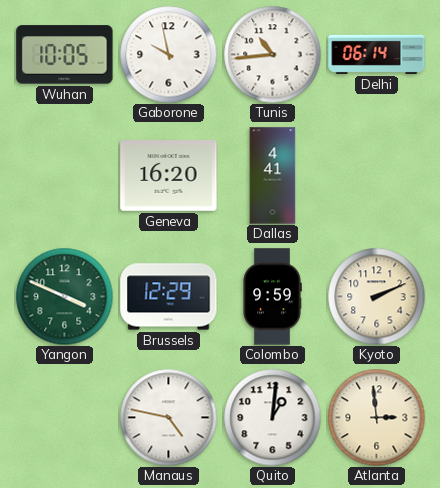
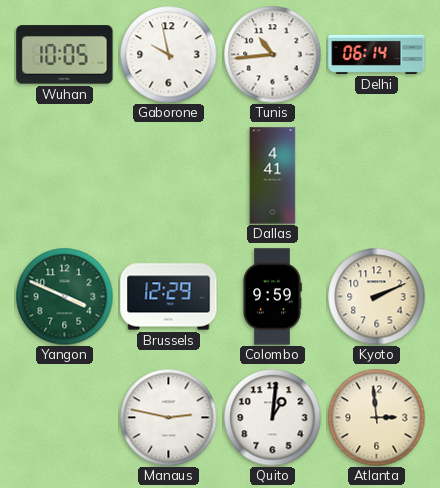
Geneva: 16:20 -> none (169, 176)
Manaus: 4:47 -> 2:47 (168, 417)
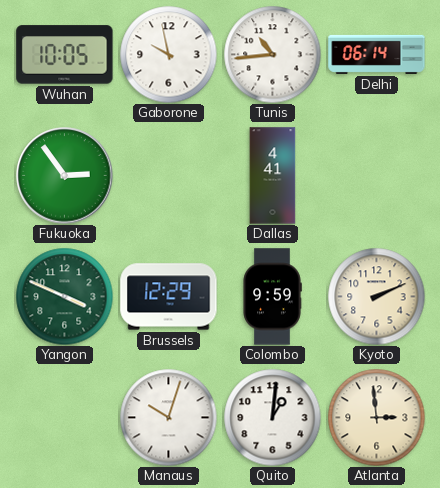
Fukuoka: none -> 2:54 (65, 176)
Manaus: 2:47 -> 10:03 (168, 417)
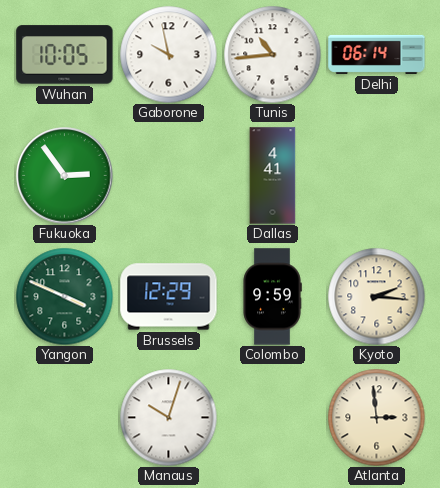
Kyoto: 2:11 -> 2:16 (376, 296)
Quito: 1:01 -> none (272, 417)
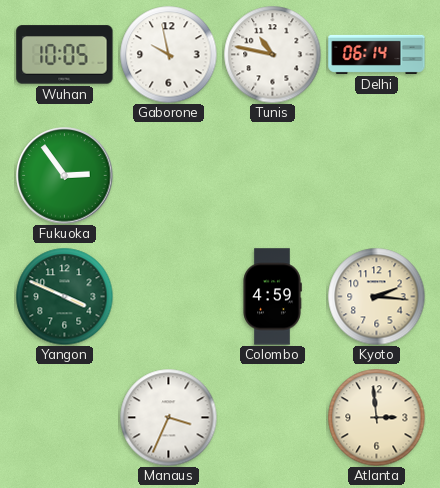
Tunis: 10:44 -> 10:47 (272, 54)
Dallas: 4:41 -> none (273, 176)
Brussels: 12:29 -> none (169, 297)
Colombo: 9:59 -> 4:59 (272, 297)
Manaus: 10:03 -> 3:34 (168, 417)
